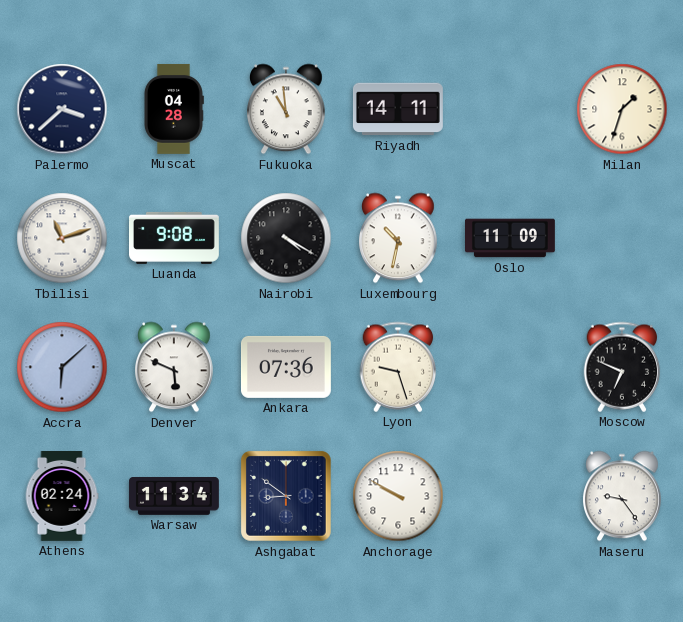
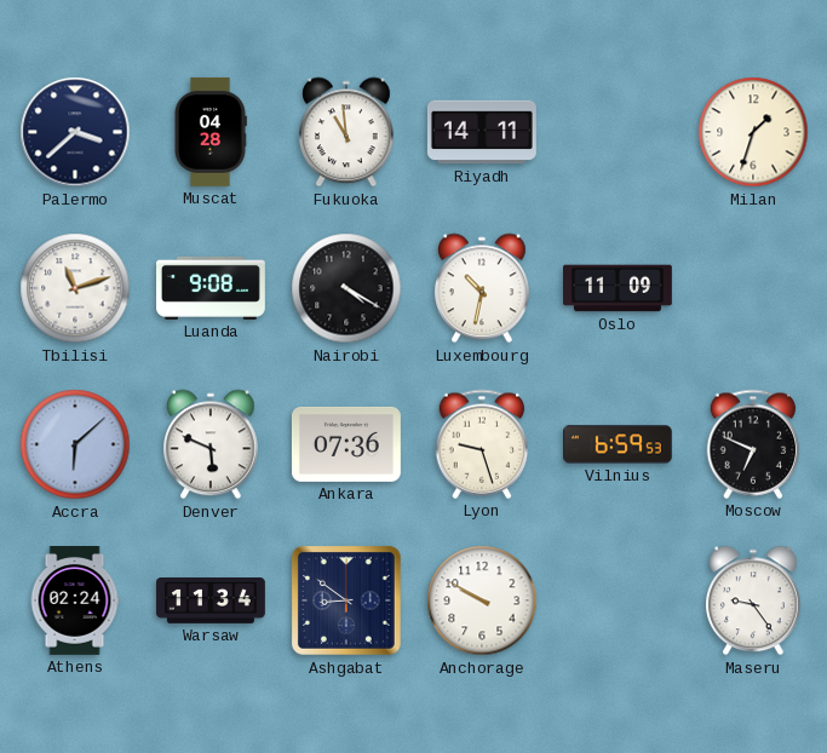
Vilnius: none -> 6:59 (618, 444)
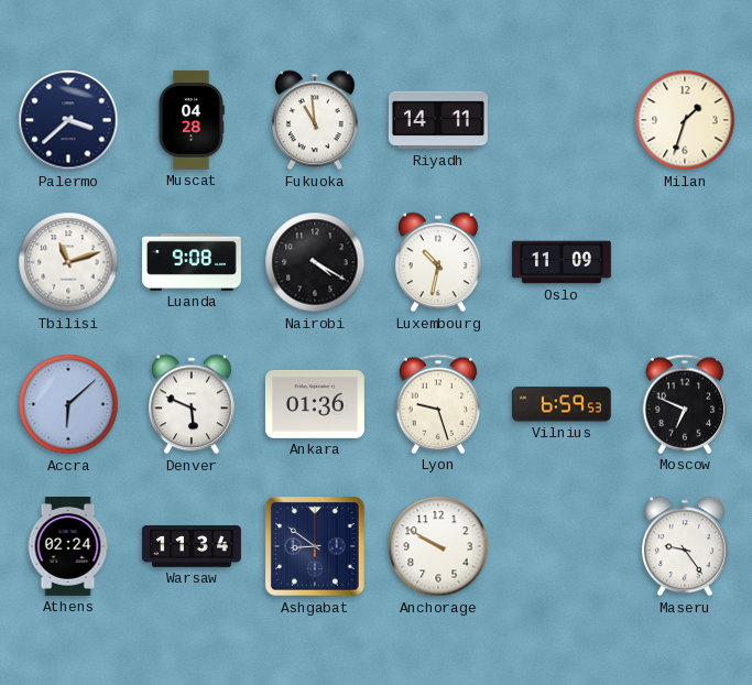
Ankara: 07:36 -> 01:36 (315, 404)
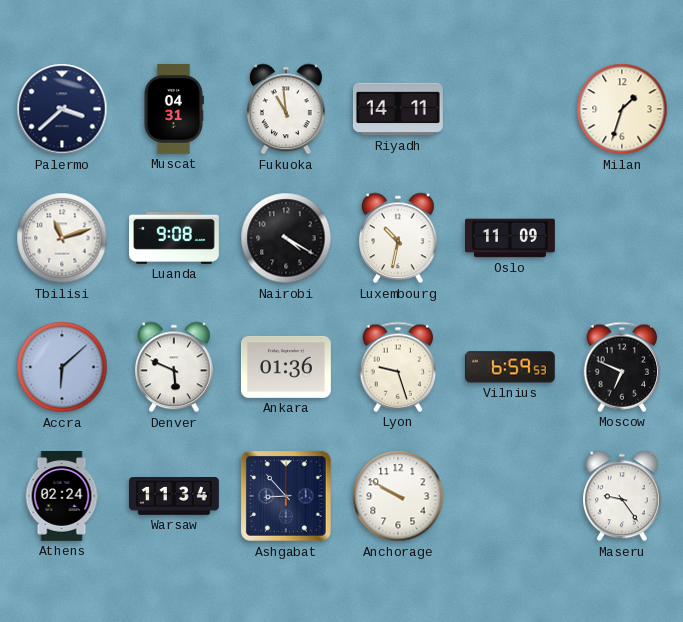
Muscat: 04:28 -> 04:31 (173, 109)
Ashgabat: 8:51 -> 8:53 (287, 497)
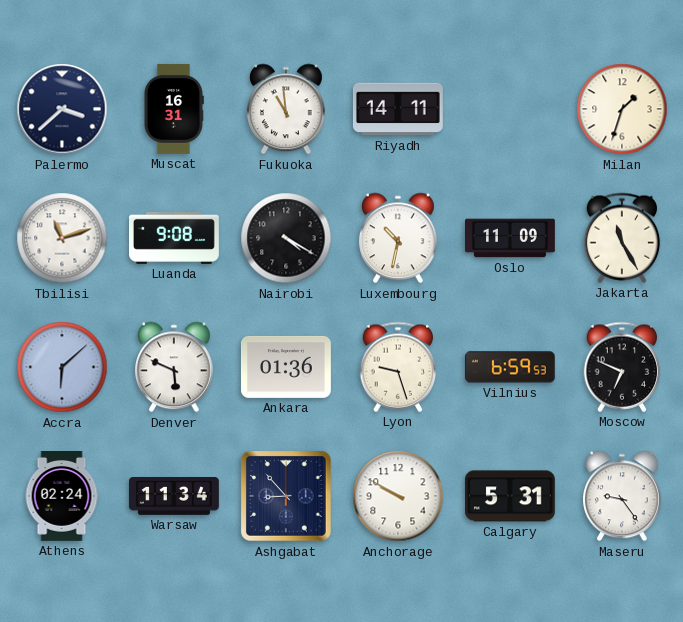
Muscat: 04:31 -> 16:31 (173, 109)
Jakarta: none -> 11:25 (622, 238)
Calgary: none -> 5:31 (510, 496)
